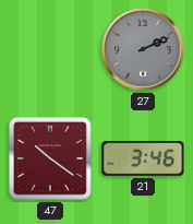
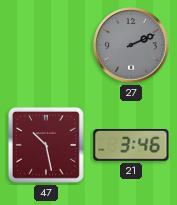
47: 10:21 -> 10:28 (46, 145)
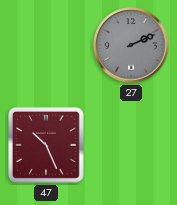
47: 10:28 -> 10:26 (46, 145)
21: 3:46 -> none (131, 146)
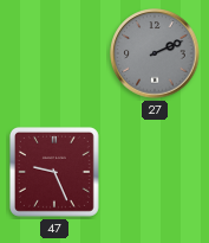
47: 10:26 -> 9:26 (54, 172)
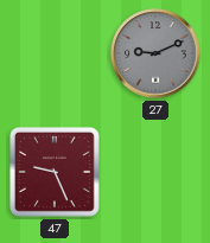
27: 2:11 -> 9:11 (155, 53)
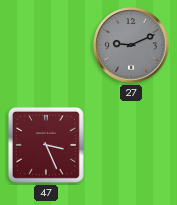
47: 9:26 -> 3:26 (46, 145)
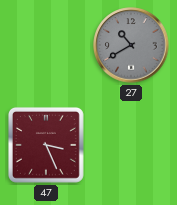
27: 9:11 -> 10:40 (131, 45)
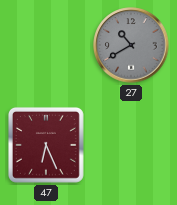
47: 3:26 -> 6:26 (46, 145)
